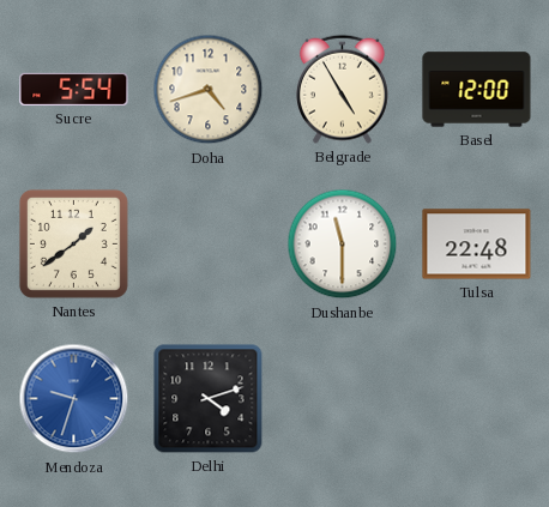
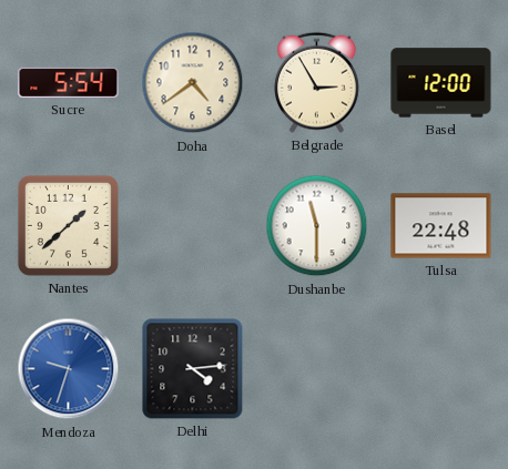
Doha: 4:42 -> 4:39 (193, 83)
Belgrade: 4:55 -> 2:55 (316, 82)
Nantes: 1:39 -> 1:38 (68, 225)
Delhi: 4:12 -> 4:14 (193, 369)
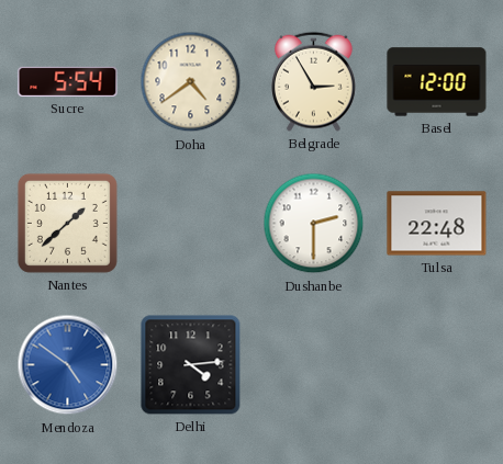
Dushanbe: 11:30 -> 2:30 (314, 224)
Mendoza: 9:33 -> 4:51 (68, 365)
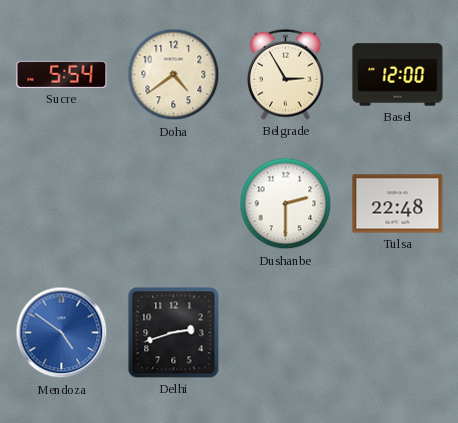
Nantes: 1:38 -> none (67, 223)
Delhi: 4:14 -> 2:42 (174, 333)
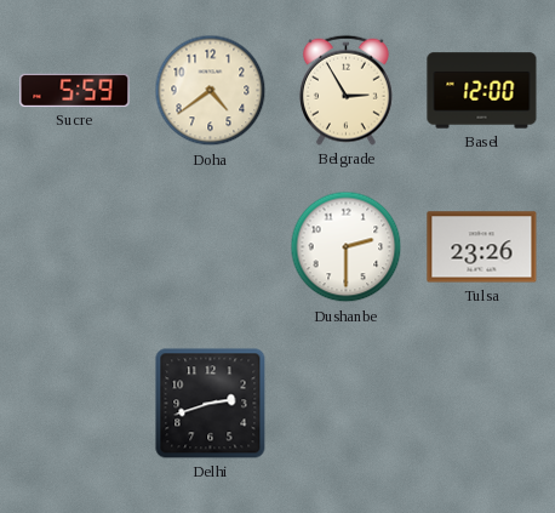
Sucre: 5:54 -> 5:59 (75, 90)
Tulsa: 22:48 -> 23:26 (482, 247)
Mendoza: 4:51 -> none (62, 333)
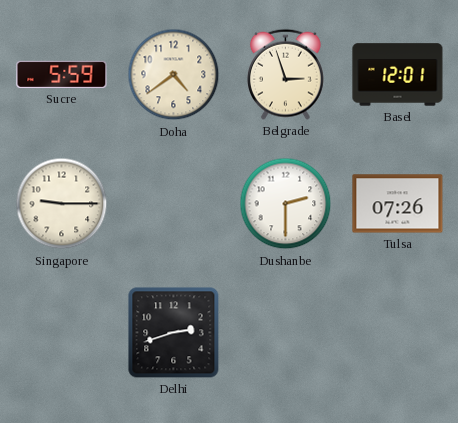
Belgrade: 2:55 -> 2:57 (285, 74)
Basel: 12:00 -> 12:01 (398, 75)
Singapore: none -> 9:15 (62, 204)
Tulsa: 23:26 -> 07:26 (398, 204)
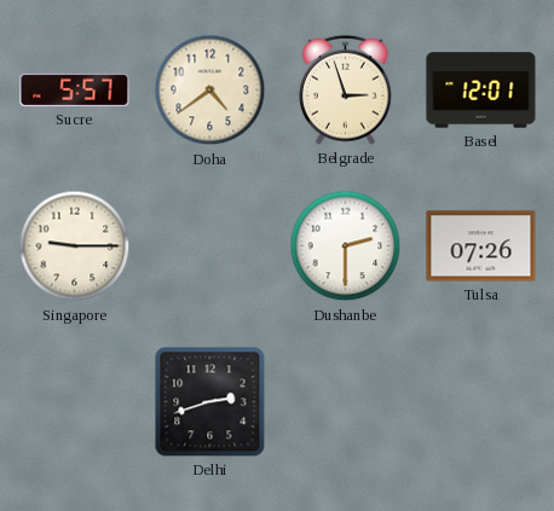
Sucre: 5:59 -> 5:57 (75, 89)
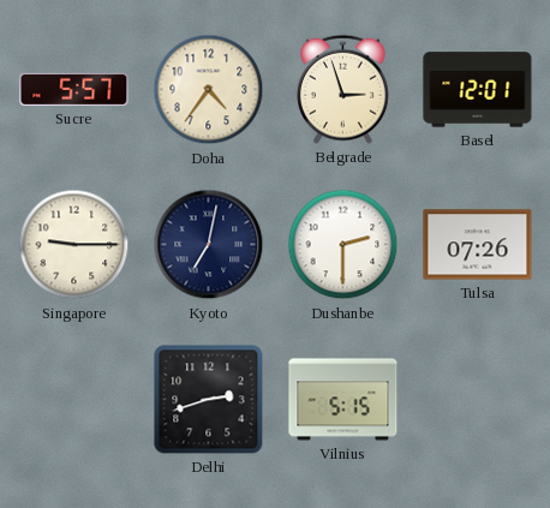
Doha: 4:39 -> 4:36 (209, 90)
Kyoto: none -> 7:02 (209, 245)
Vilnius: none -> 5:15 (343, 400)
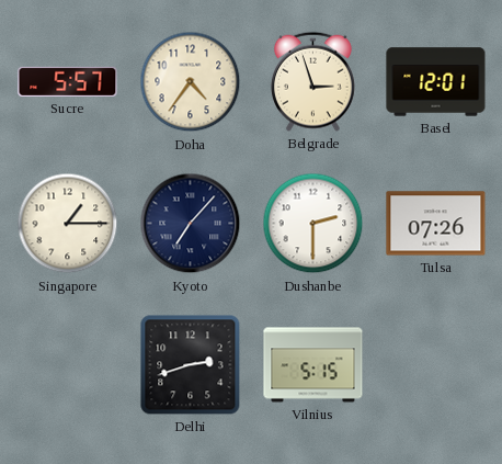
Singapore: 9:15 -> 1:15 (68, 224)
Kyoto: 7:02 -> 7:07 (191, 224)
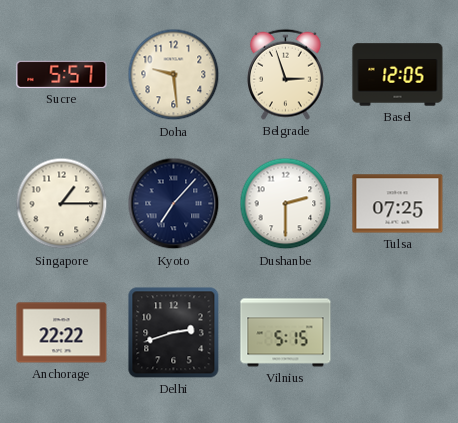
Doha: 4:36 -> 9:29 (174, 75)
Basel: 12:01 -> 12:05 (398, 75)
Tulsa: 07:26 -> 07:25 (398, 204)
Anchorage: none -> 22:22 (62, 333)
